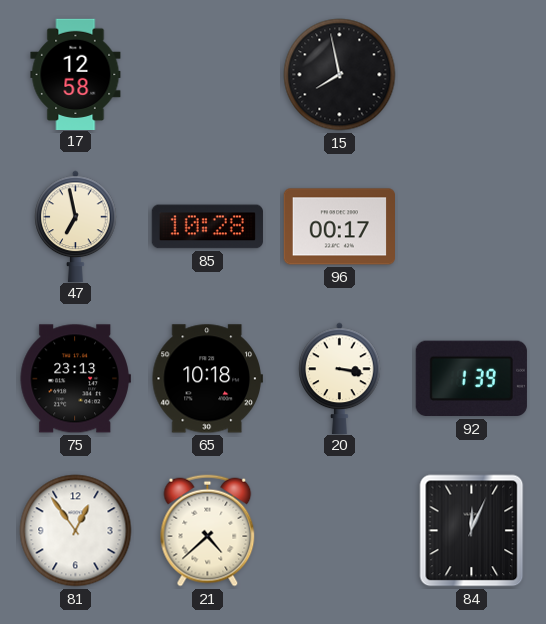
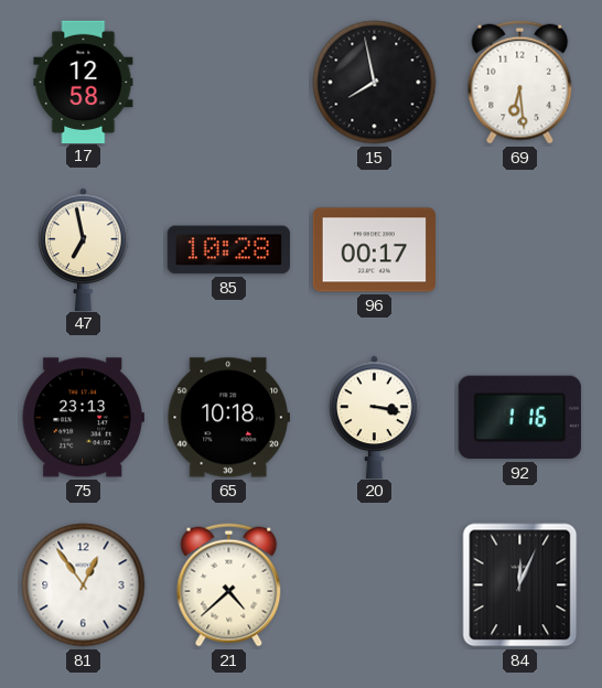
69: none -> 6:29 (520, 83)
92: 1:39 -> 1:16 (519, 418)
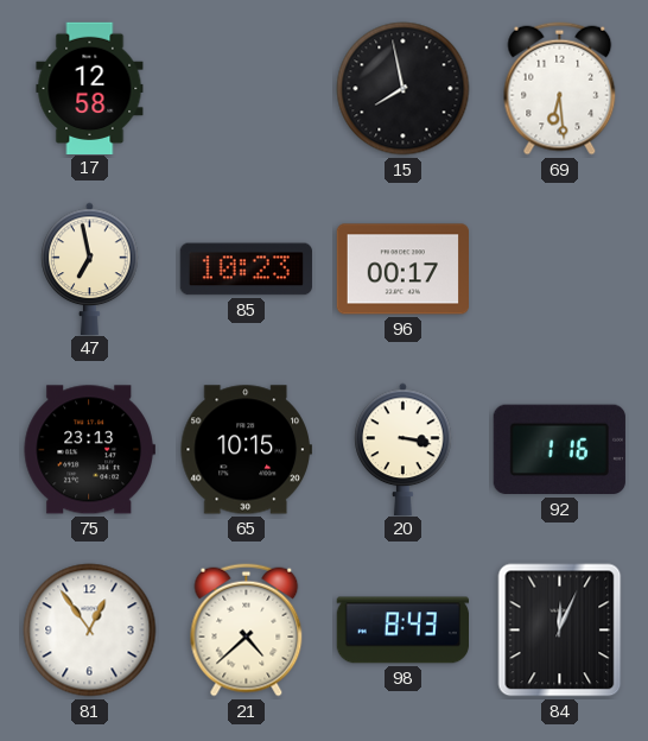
85: 10:28 -> 10:23 (246, 270)
65: 10:18 -> 10:15 (246, 450)
98: none -> 8:43 (402, 631)
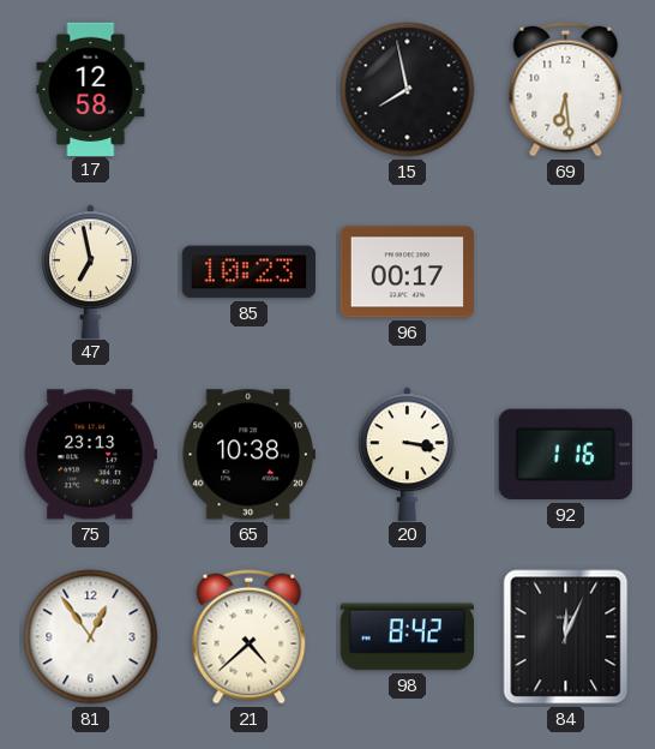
65: 10:15 -> 10:38 (248, 455)
98: 8:43 -> 8:42 (407, 637)
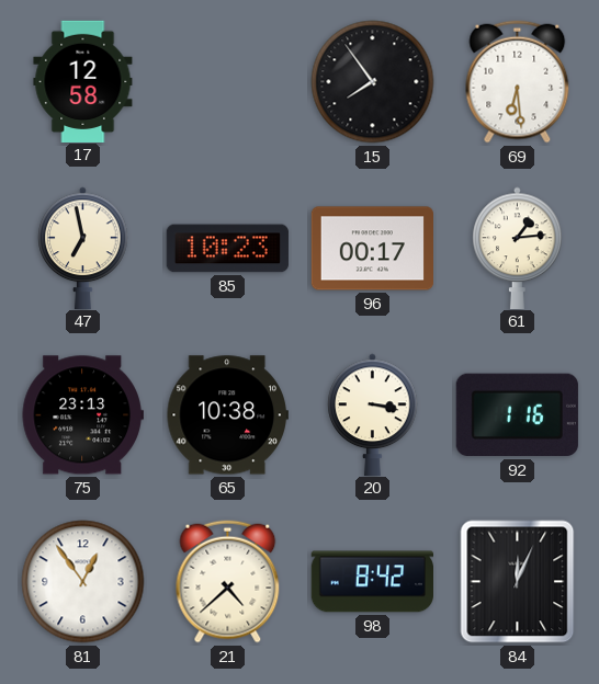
15: 7:58 -> 7:54 (373, 82)
61: none -> 1:14 (518, 248)
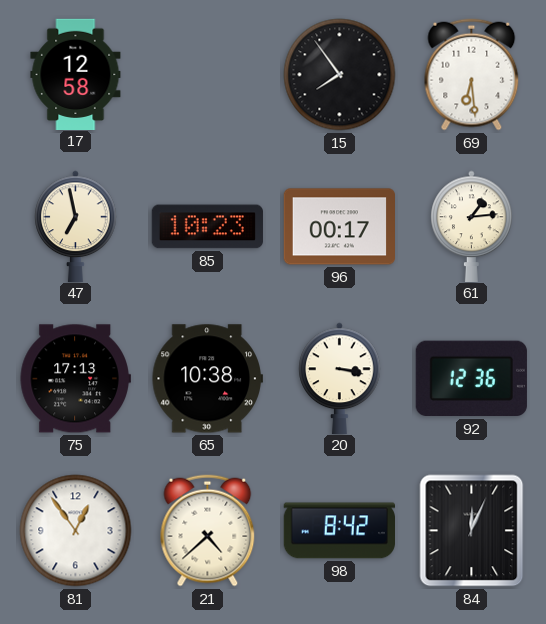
75: 23:13 -> 17:13 (75, 379)
92: 1:16 -> 12:36 (471, 379)
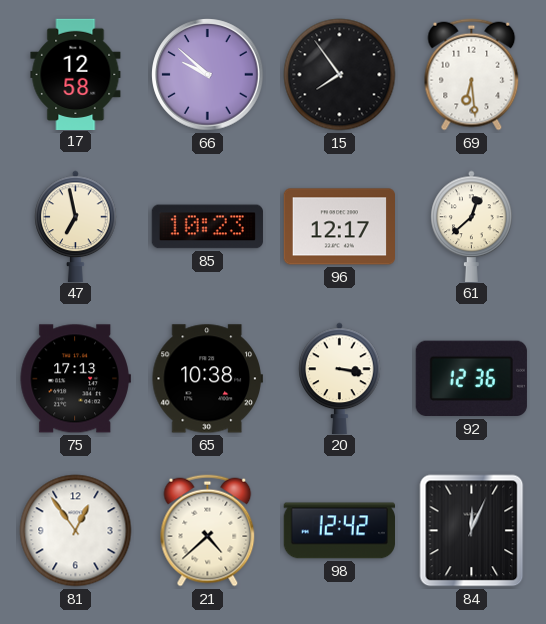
66: none -> 9:52 (208, 75)
96: 00:17 -> 12:17 (339, 227)
61: 1:14 -> 12:38 (472, 226)
98: 8:42 -> 12:42 (339, 531)
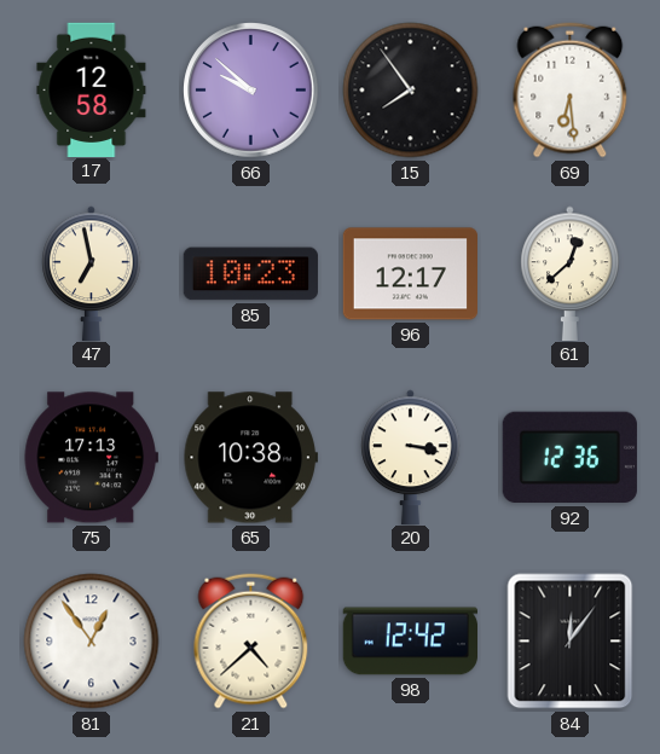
84: 12:04 -> 12:06 (571, 642)
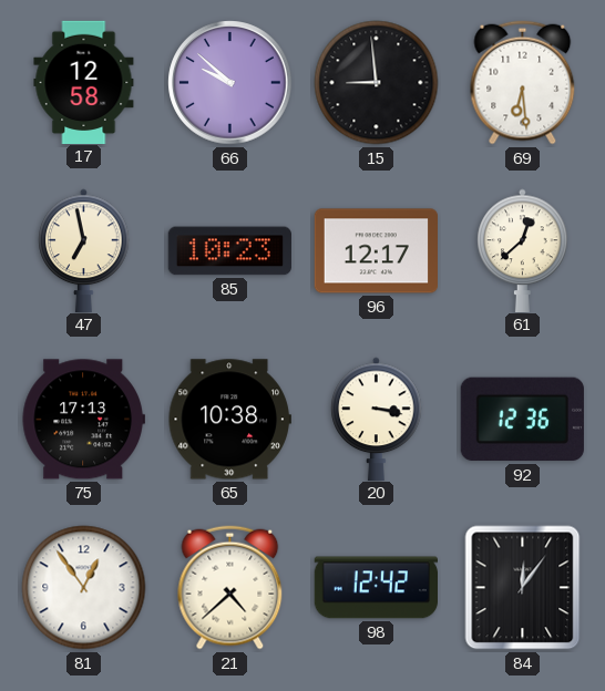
15: 7:54 -> 8:59 (377, 83)
